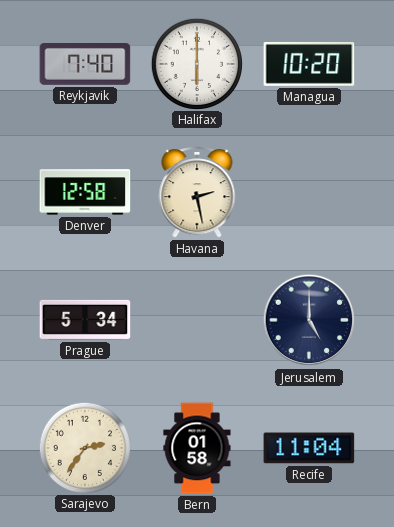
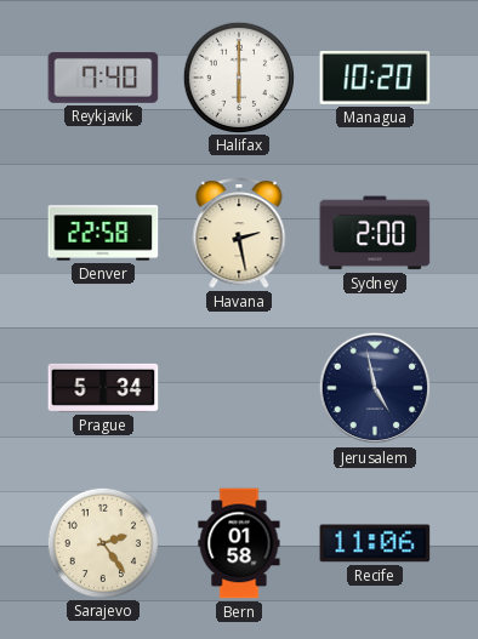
Denver: 12:58 -> 22:58 (103, 233)
Sydney: none -> 2:00 (375, 233)
Jerusalem: 5:00 -> 4:58 (375, 388)
Sarajevo: 2:36 -> 2:24 (102, 542)
Recife: 11:04 -> 11:06 (375, 543)
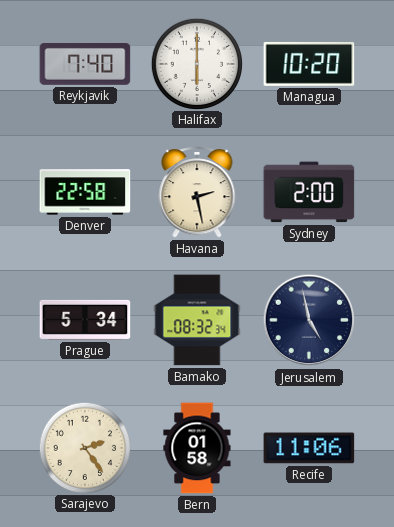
Bamako: none -> 08:32 (197, 320)
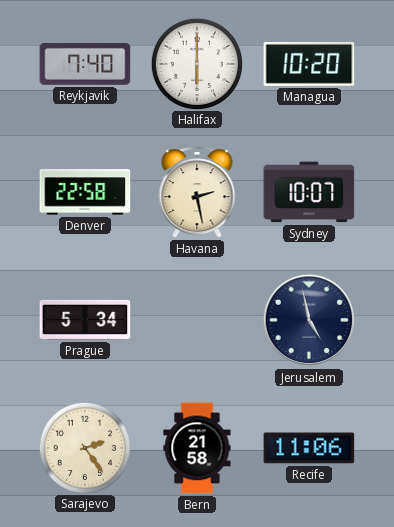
Sydney: 2:00 -> 10:07 (309, 192)
Bamako: 08:32 -> none (197, 320)
Bern: 01:58 -> 21:58 (197, 448)
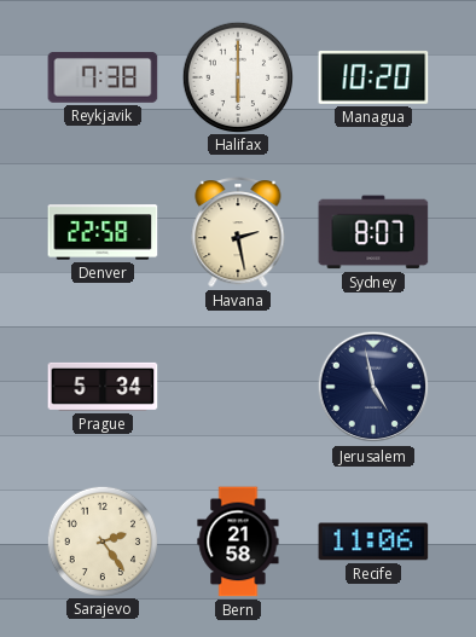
Reykjavik: 7:40 -> 7:38 (103, 79)
Sydney: 10:07 -> 8:07 (373, 232)
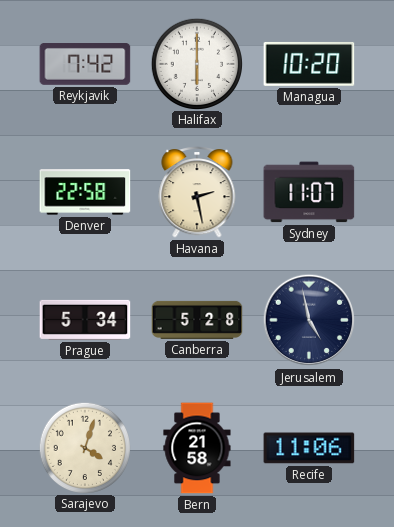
Reykjavik: 7:38 -> 7:42 (85, 65)
Sydney: 8:07 -> 11:07 (309, 192)
Canberra: none -> 5:28 (197, 320)
Sarajevo: 2:24 -> 4:03 (84, 447)
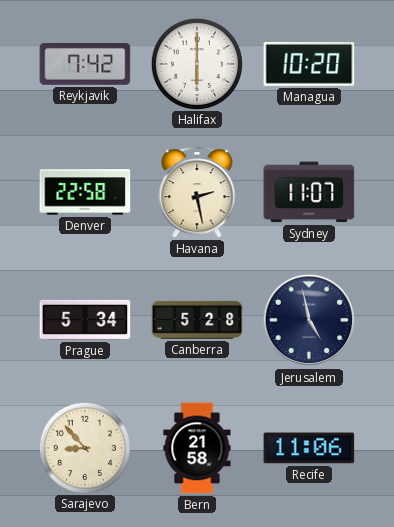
Sarajevo: 4:03 -> 8:53 (84, 447)
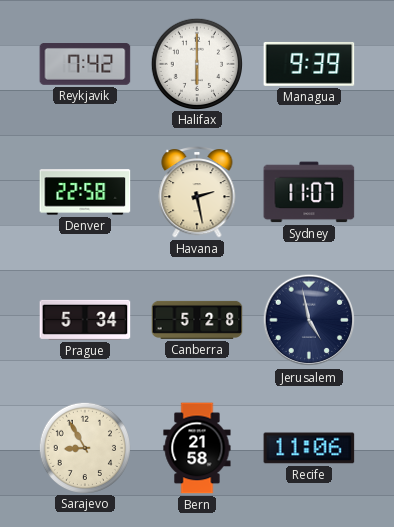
Managua: 10:20 -> 9:39 (309, 64)
Sarajevo: 8:53 -> 8:55 (84, 447)
